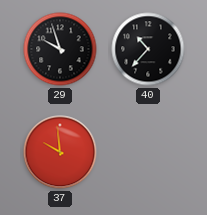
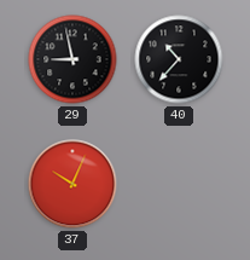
29: 9:57 -> 8:58 (72, 59)
37: 9:59 -> 10:04 (72, 184)
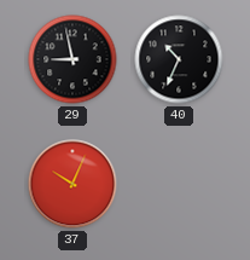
40: 10:37 -> 10:34 (179, 59)
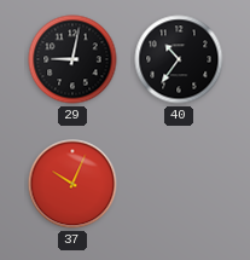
29: 8:58 -> 9:02 (72, 59)
40: 10:34 -> 10:36 (179, 59)
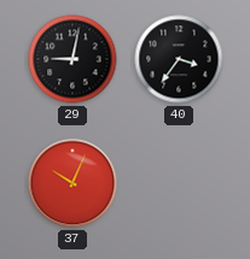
40: 10:36 -> 3:36 (179, 59)
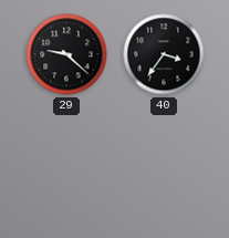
29: 9:02 -> 9:22 (66, 54)
37: 10:04 -> none (72, 183)
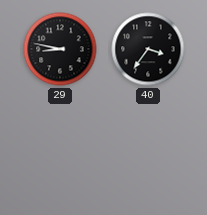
29: 9:22 -> 8:47 (60, 49)
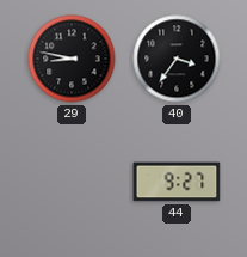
44: none -> 9:27 (177, 182)
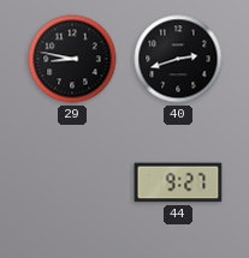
40: 3:36 -> 2:42 (178, 59)
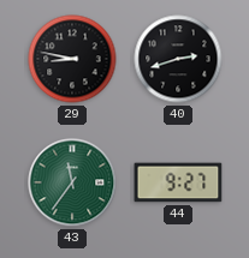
43: none -> 11:36 (72, 182)
